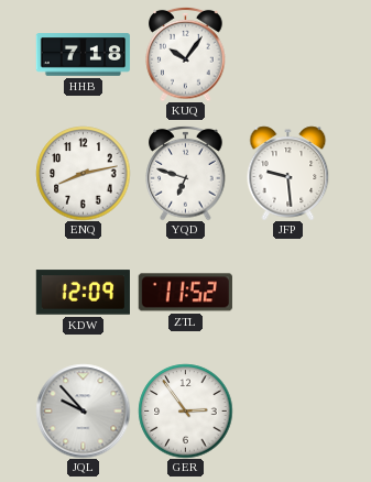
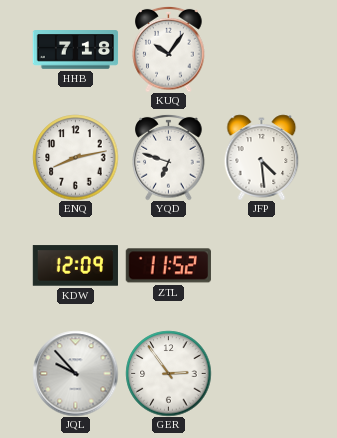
JFP: 9:29 -> 4:29 (262, 157)
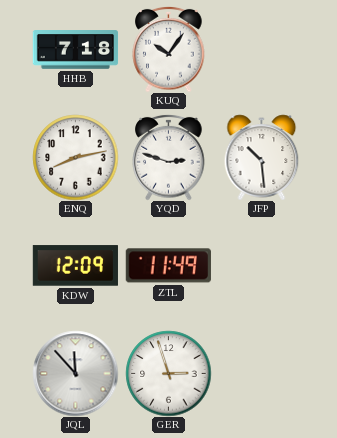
YQD: 6:48 -> 2:48 (169, 157)
JFP: 4:29 -> 10:29 (262, 157)
ZTL: 11:52 -> 11:49 (168, 266)
JQL: 9:53 -> 11:53 (75, 373)
GER: 2:54 -> 2:57 (168, 373)
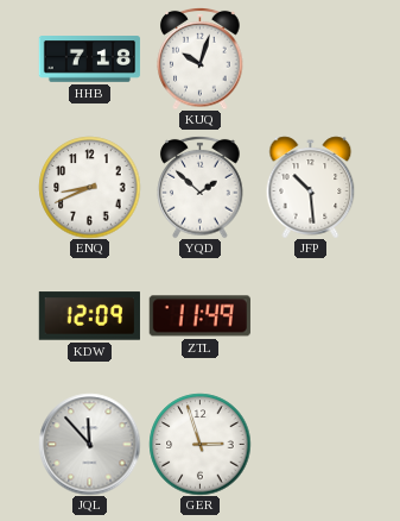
KUQ: 10:06 -> 10:03 (201, 58)
ENQ: 8:13 -> 8:41 (89, 187)
YQD: 2:48 -> 1:52 (201, 187)
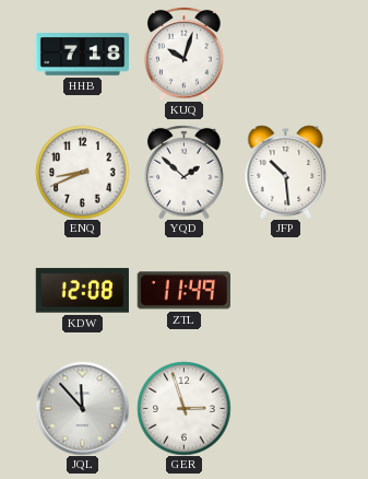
KDW: 12:09 -> 12:08 (82, 291)
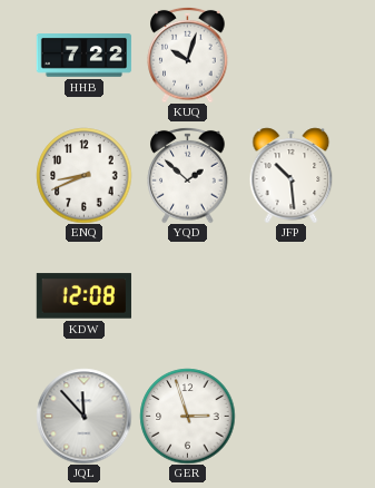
HHB: 7:18 -> 7:22 (83, 56)
ZTL: 11:49 -> none (183, 291)
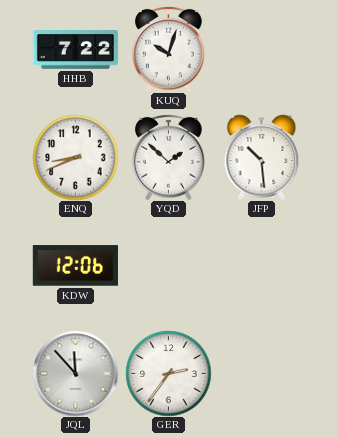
KDW: 12:08 -> 12:06 (75, 266)
GER: 2:57 -> 2:36 (168, 373)
